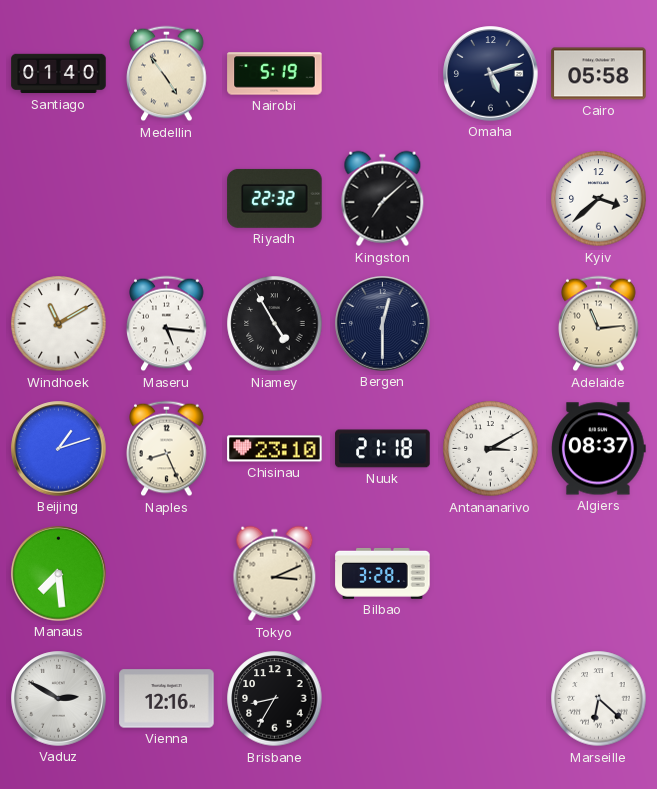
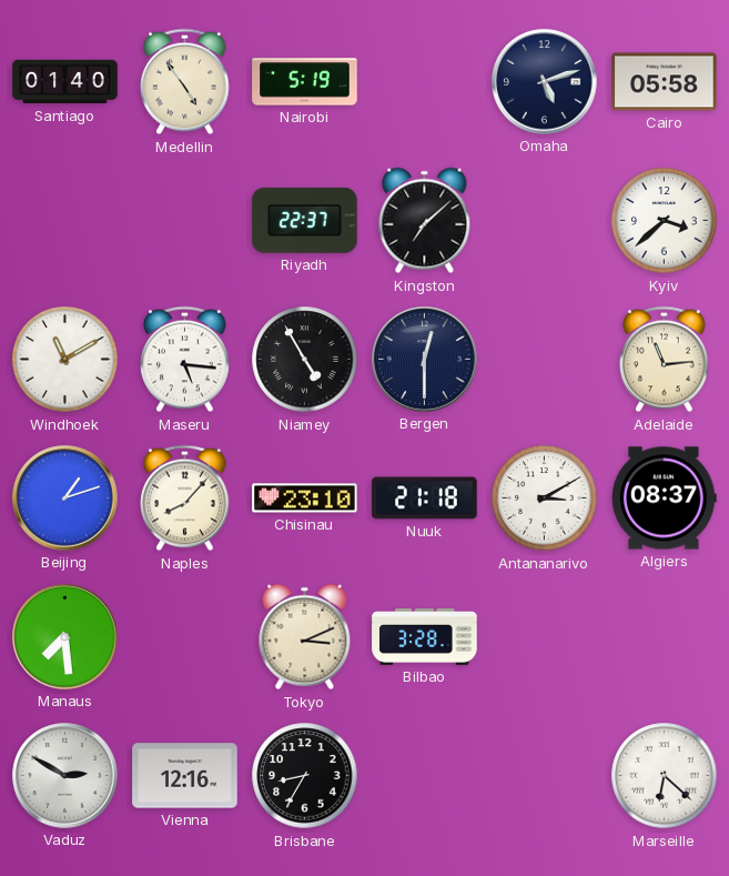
Riyadh: 22:32 -> 22:37 (305, 220)
Naples: 8:26 -> 8:07 (185, 499)
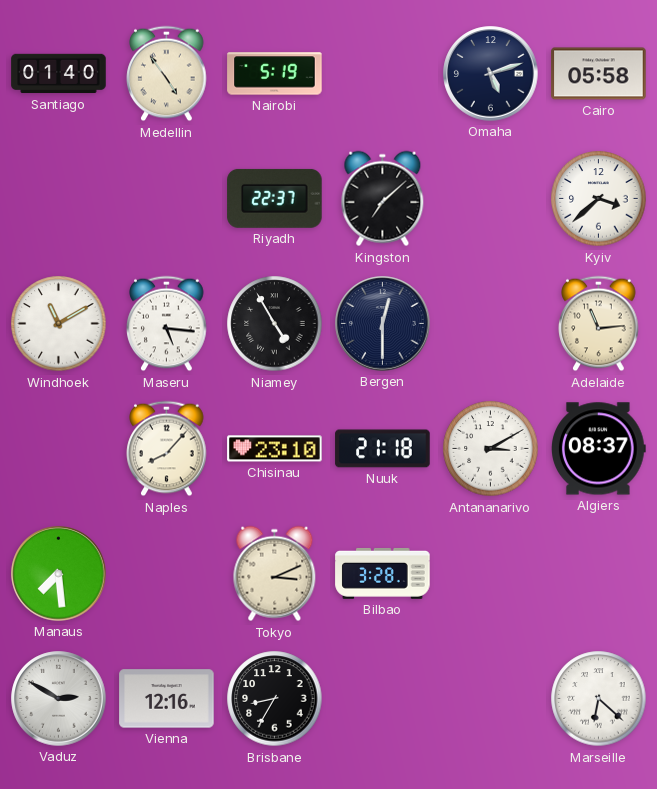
Beijing: 1:12 -> none (65, 499)
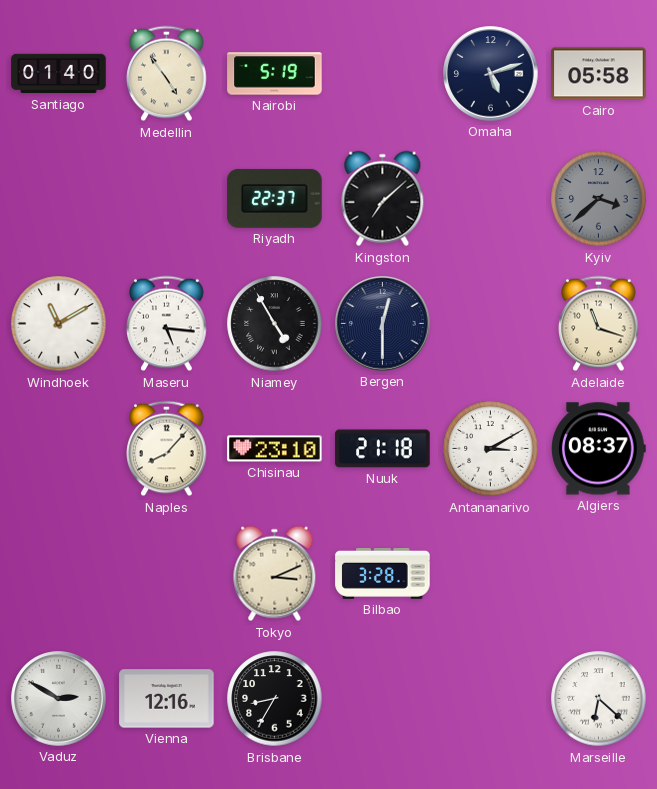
Kyiv dial: white -> grey (599, 199)
Adelaide: 11:14 -> 11:18 (599, 324)
Manaus: 7:29 -> none (59, 574)
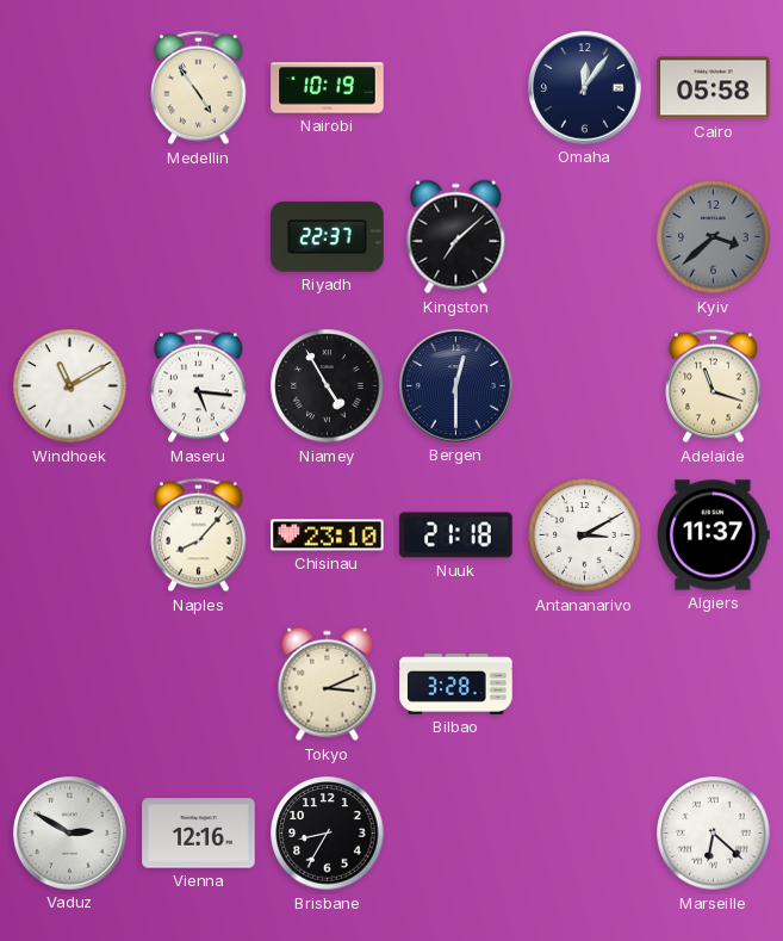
Santiago: 01:40 -> none (59, 74)
Nairobi: 5:19 -> 10:19 (328, 88)
Omaha: 5:12 -> 12:06 (585, 88)
Algiers: 08:37 -> 11:37 (714, 535)
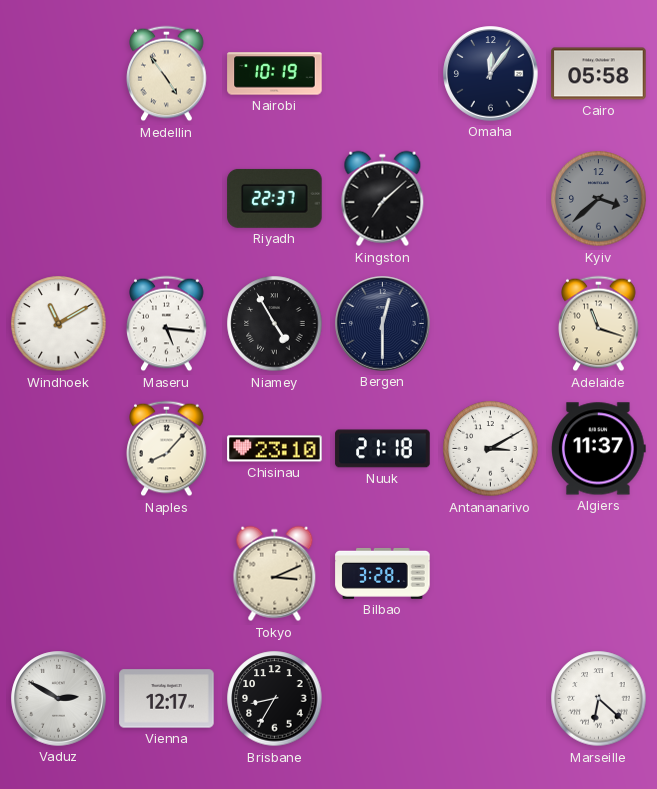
Vienna: 12:16 -> 12:17 (167, 699)
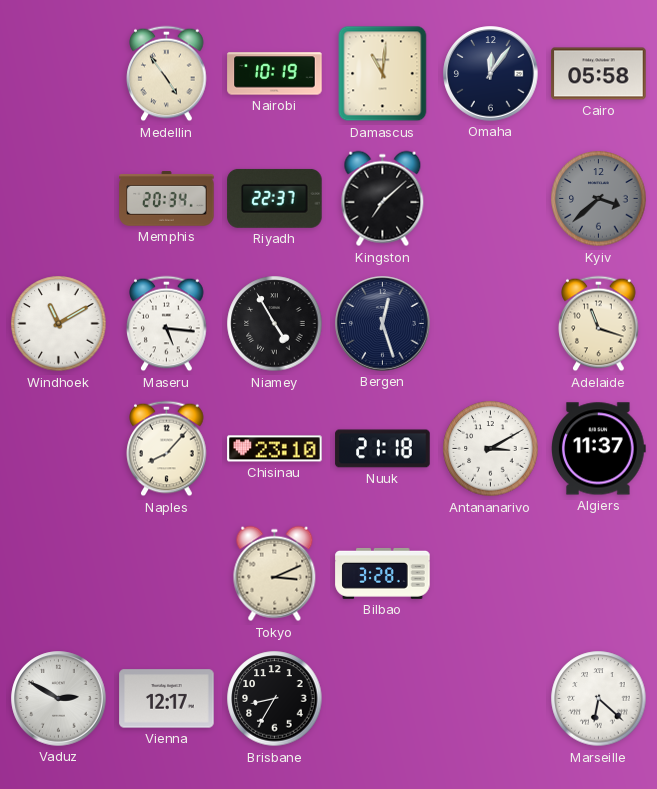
Damascus: none -> 11:01 (383, 74)
Memphis: none -> 20:34 (167, 199)
Bergen: 12:30 -> 12:27 (383, 324)
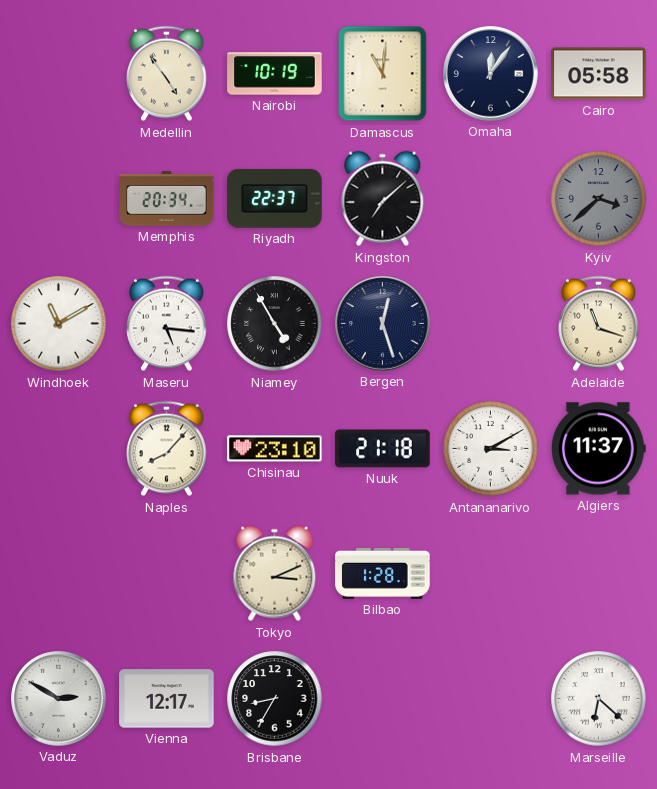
Bilbao: 3:28 -> 1:28 (383, 573)
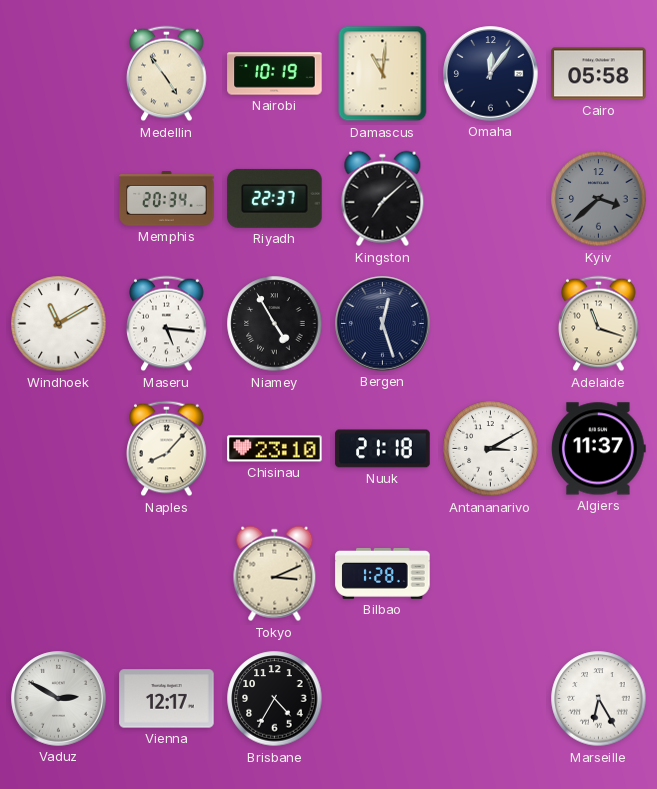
Brisbane: 8:35 -> 4:35 (275, 699)
Marseille: 6:22 -> 6:25 (599, 699)
